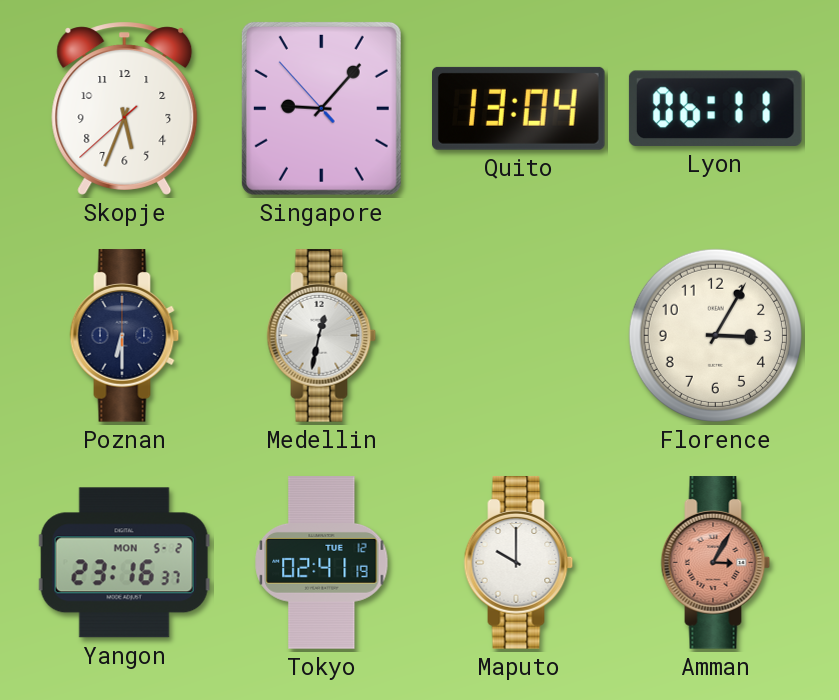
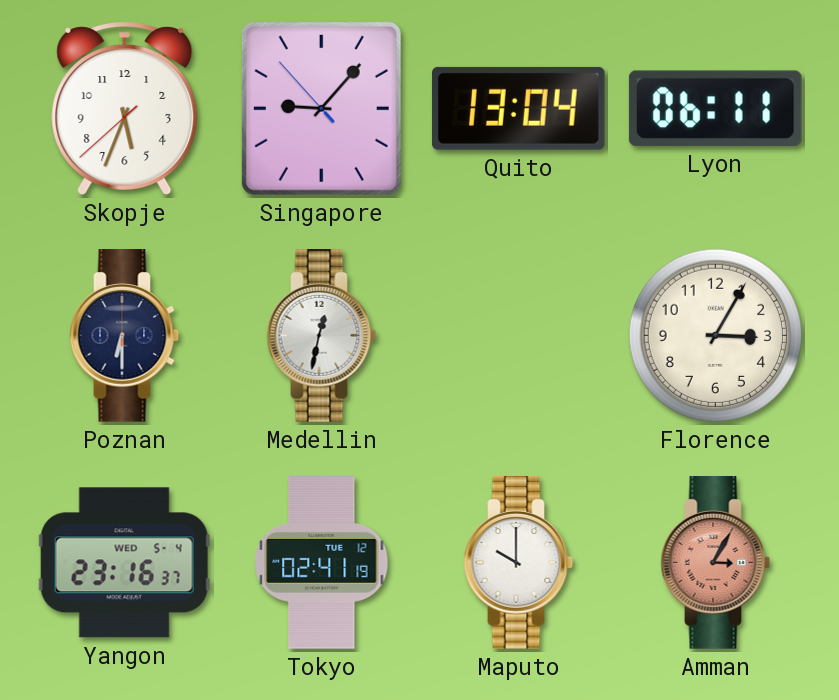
Yangon date: MON 5-2 -> WED 5-4 (124, 563)
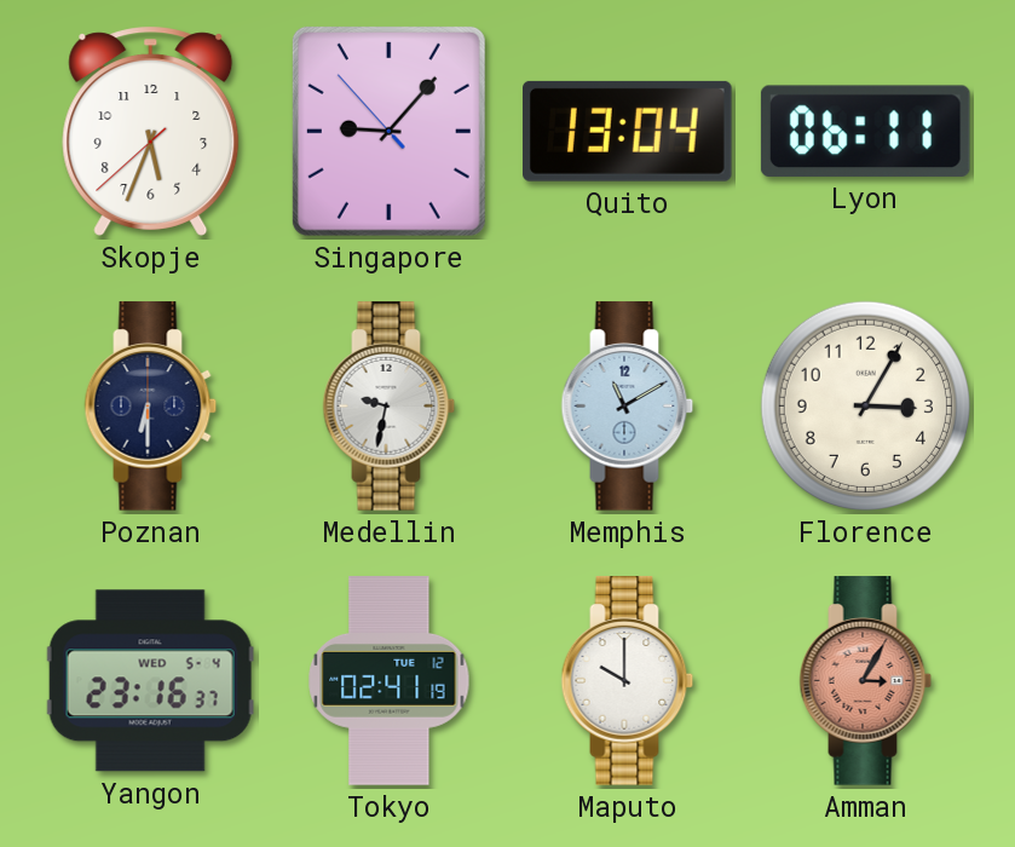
Medellin: 12:32 -> 9:32 (390, 407)
Memphis: none -> 11:10 (628, 407)
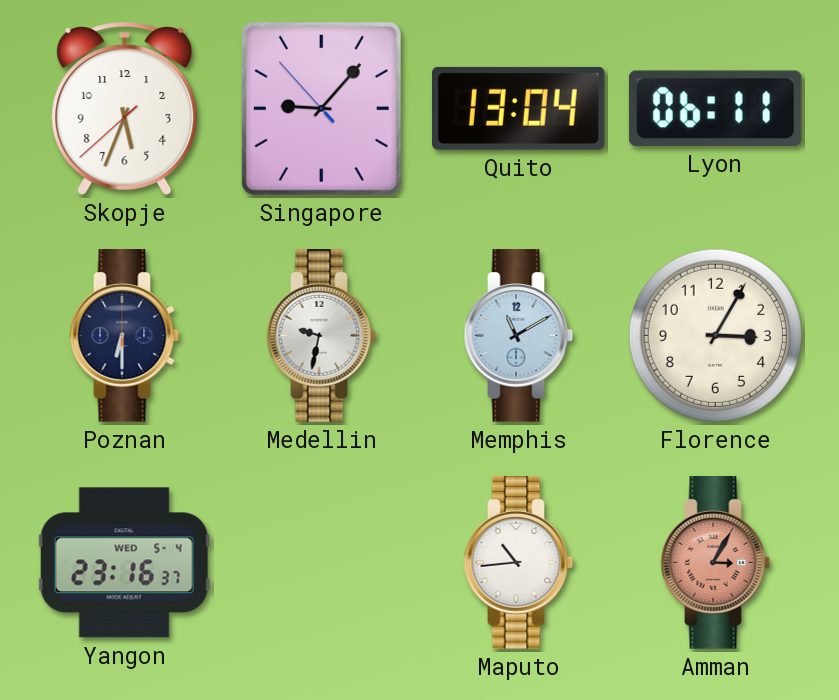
Tokyo: 02:41 -> none (390, 681)
Maputo: 10:00 -> 10:44 (519, 563)
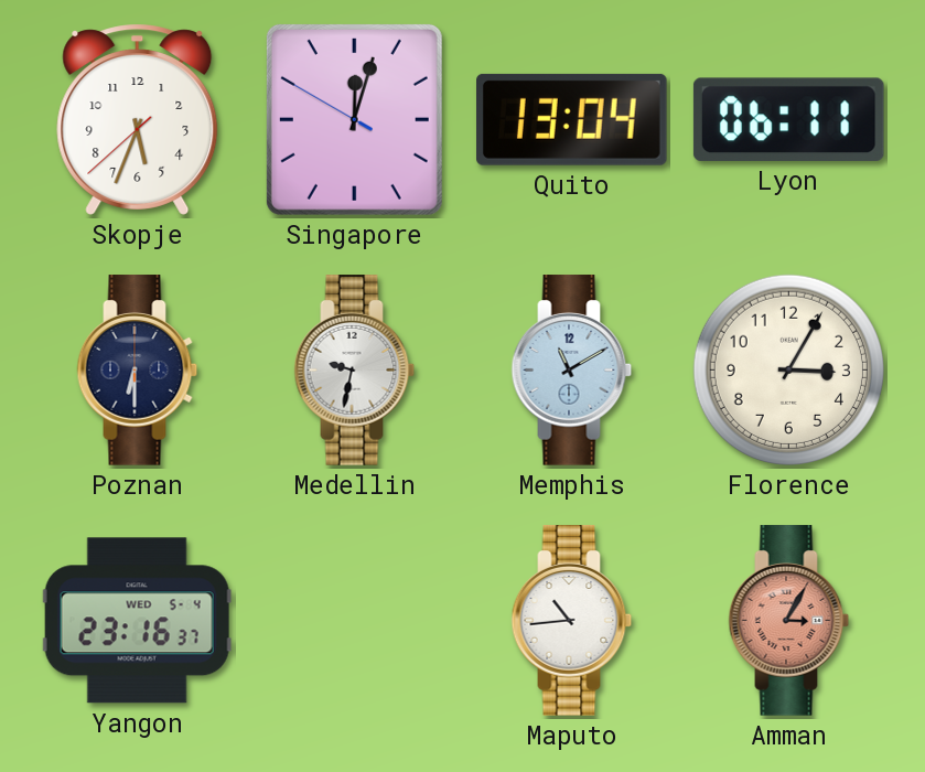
Singapore: 9:06 -> 12:02 (354, 119)
